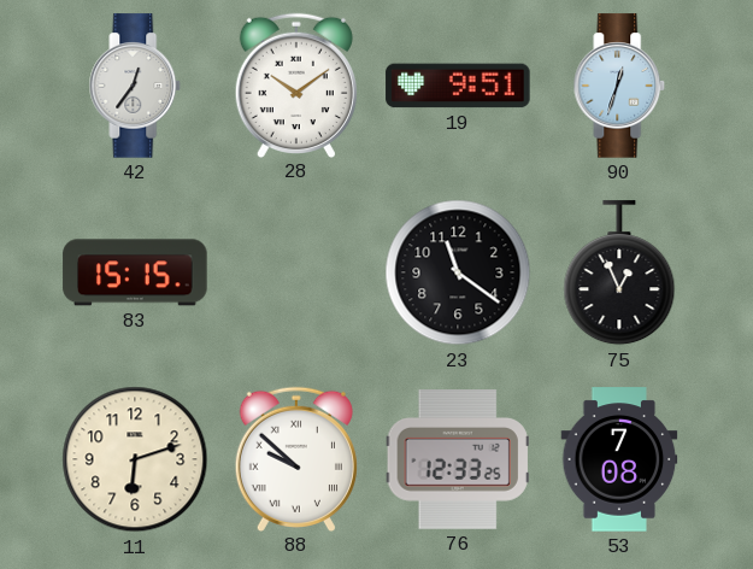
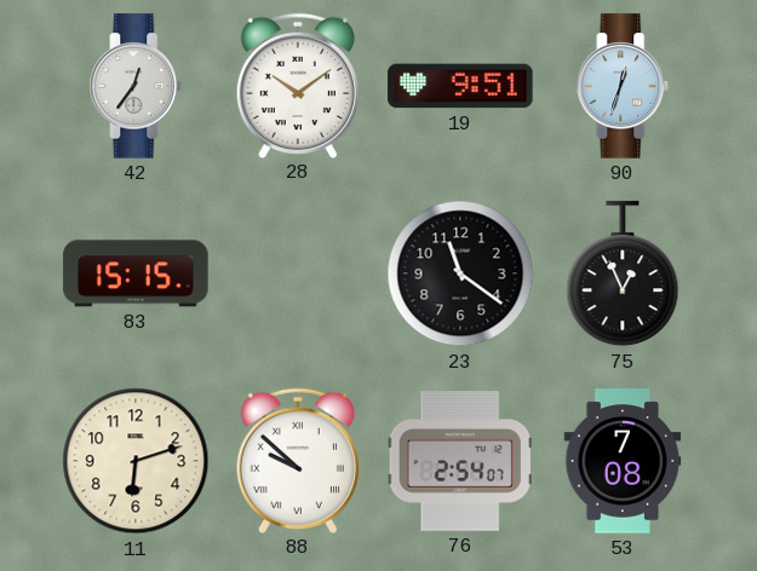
76: 12:33 -> 2:54 (460, 461)
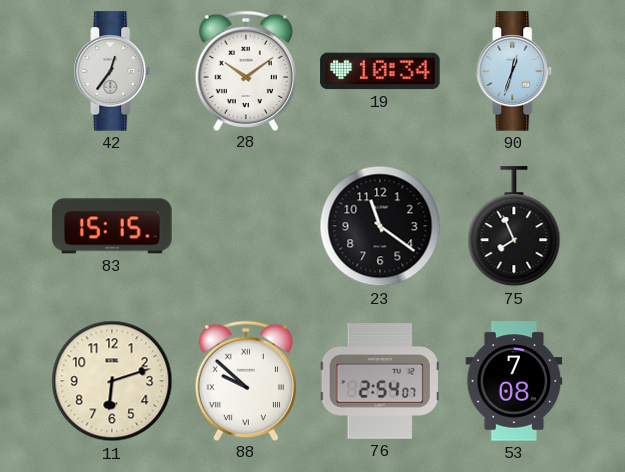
19: 9:51 -> 10:34 (380, 71)
75: 12:56 -> 7:56 (514, 227)
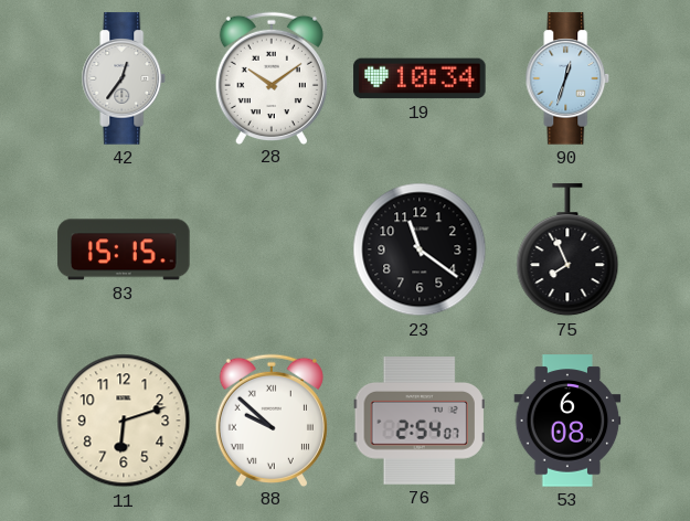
53: 7:08 -> 6:08 (567, 421)
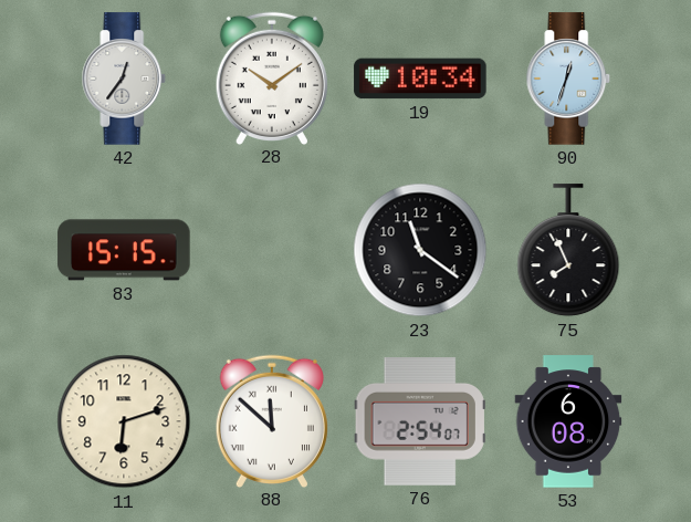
88: 9:52 -> 11:52 (272, 420)
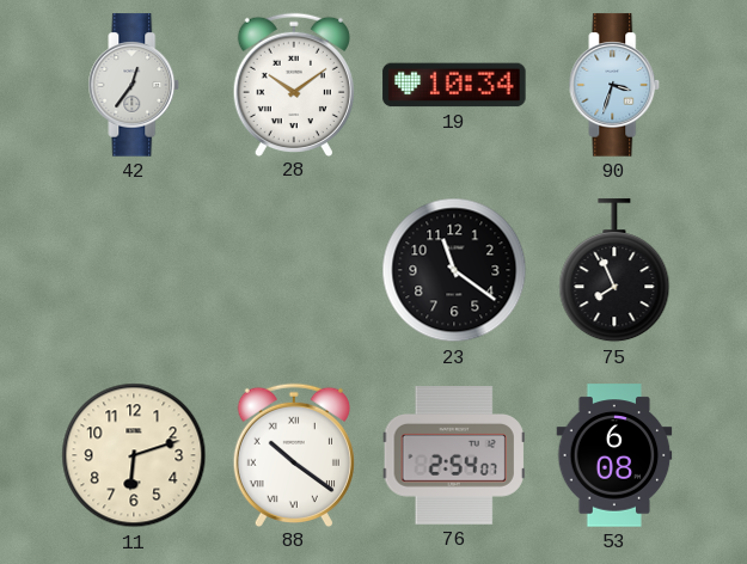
90: 12:33 -> 3:33 (614, 85)
83: 15:15 -> none (124, 250)
88: 11:52 -> 10:21 (294, 454)
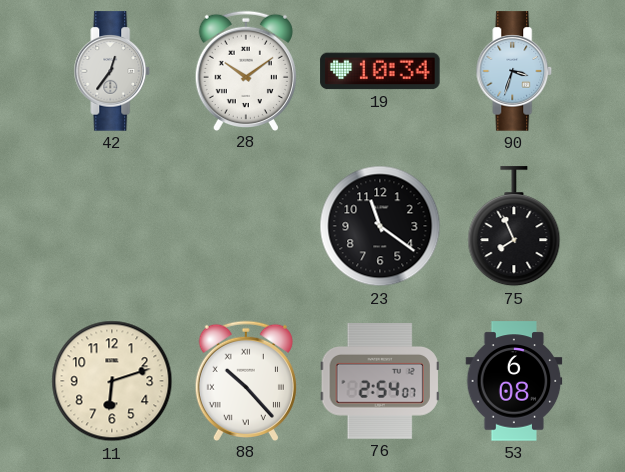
88: 10:21 -> 10:23 (246, 380)
